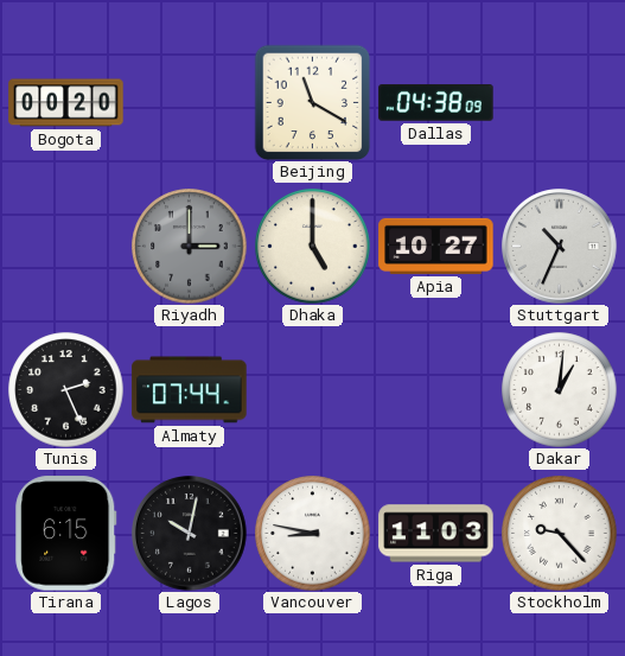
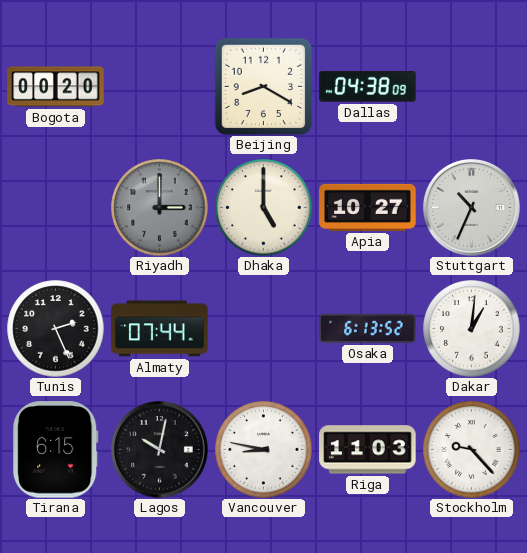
Beijing: 11:20 -> 8:20 (263, 86)
Osaka: none -> 6:13 (368, 328)
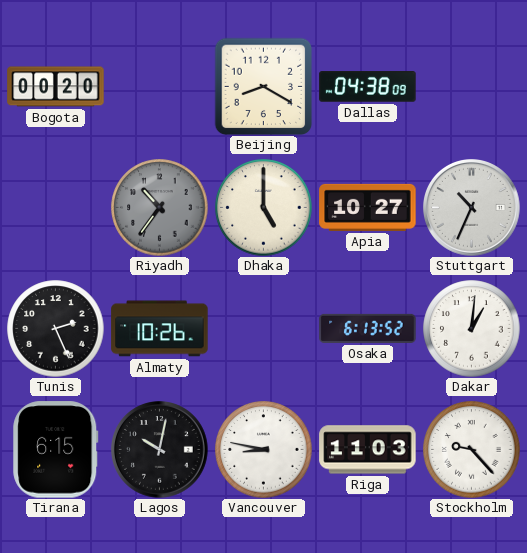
Riyadh: 3:00 -> 10:36 (160, 208)
Almaty: 07:44 -> 10:26 (160, 329)
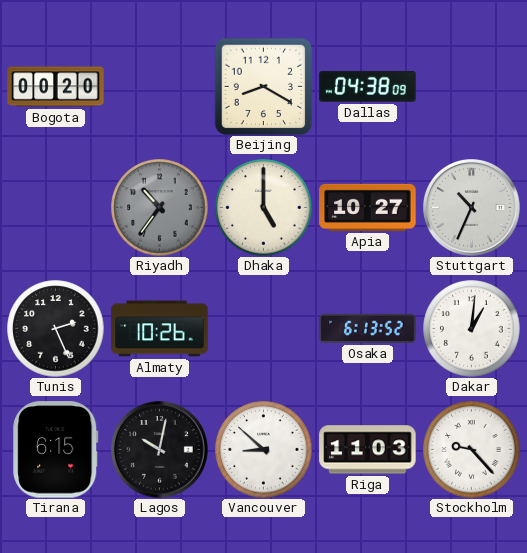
Vancouver: 8:47 -> 8:52 (264, 450)
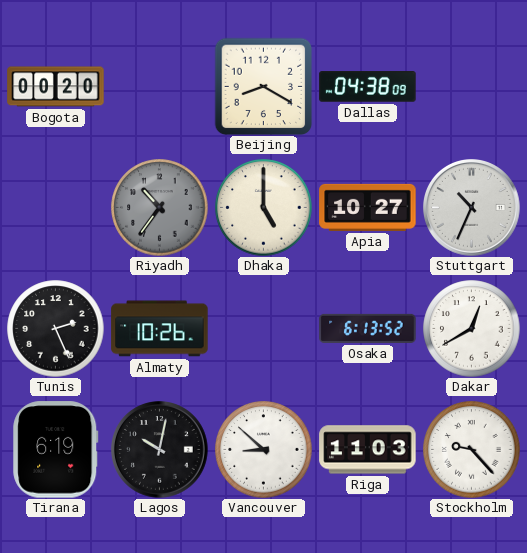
Dakar: 1:01 -> 12:40 (472, 329)
Tirana: 6:15 -> 6:19 (56, 450)
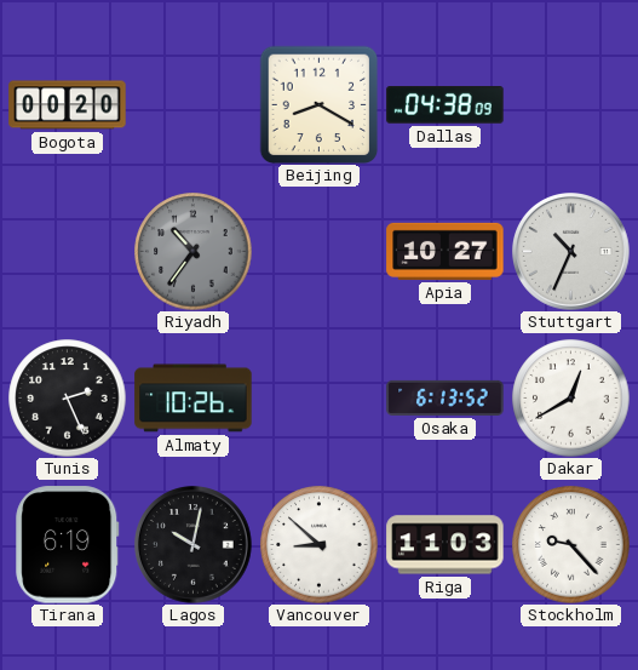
Dhaka: 5:00 -> none (264, 208)
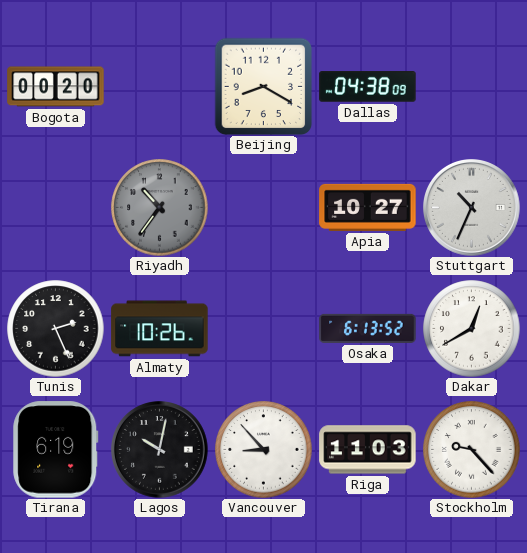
Vancouver: 8:52 -> 8:53 (264, 450)
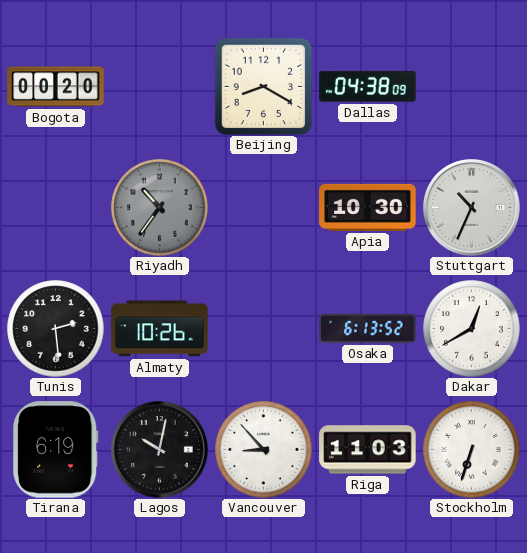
Apia: 10:27 -> 10:30 (368, 207)
Tunis: 2:26 -> 2:29 (56, 329)
Stockholm: 9:23 -> 6:33 (472, 450)
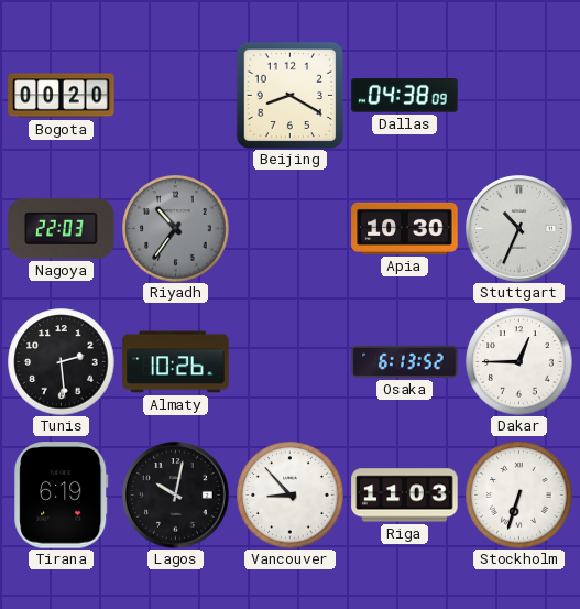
Nagoya: none -> 22:03 (62, 228)
Dakar: 12:40 -> 12:45 (519, 362)
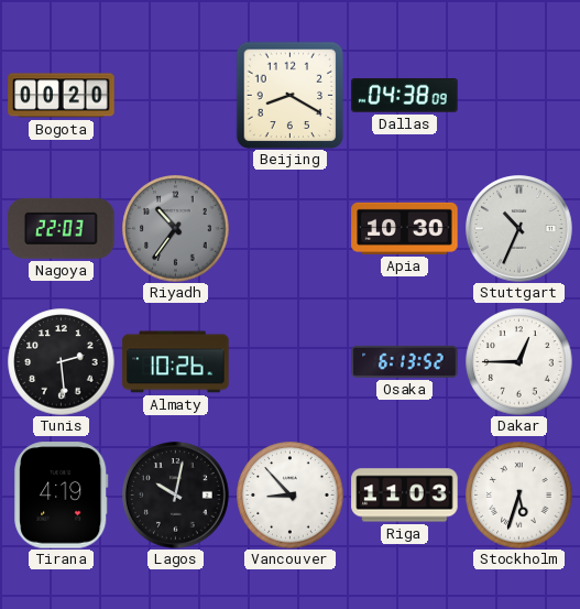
Tirana: 6:19 -> 4:19 (62, 496)
Stockholm: 6:33 -> 5:33 (519, 496)
